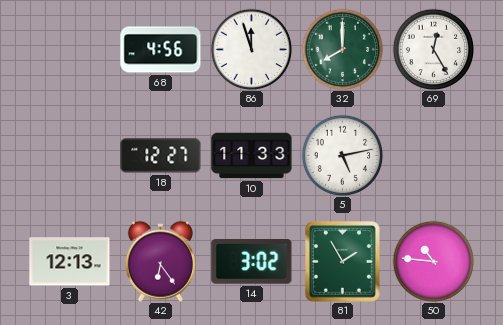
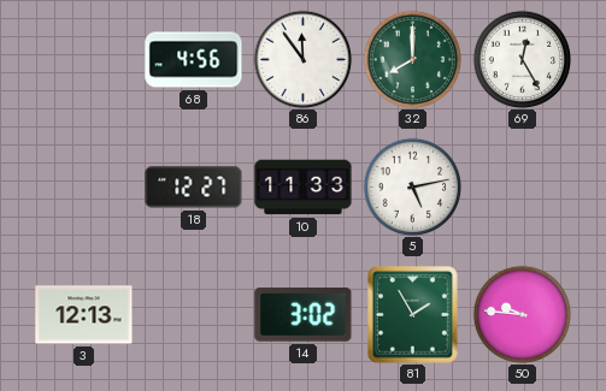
86: 11:57 -> 11:54 (302, 59)
42: 6:24 -> none (160, 261)
50: 10:46 -> 9:46 (522, 314)
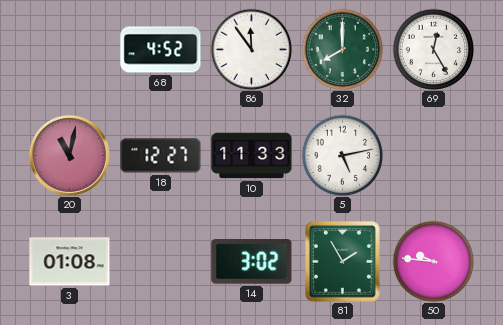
68: 4:56 -> 4:52 (161, 50)
20: none -> 11:02 (69, 155)
3: 12:13 -> 01:08 (70, 262)
